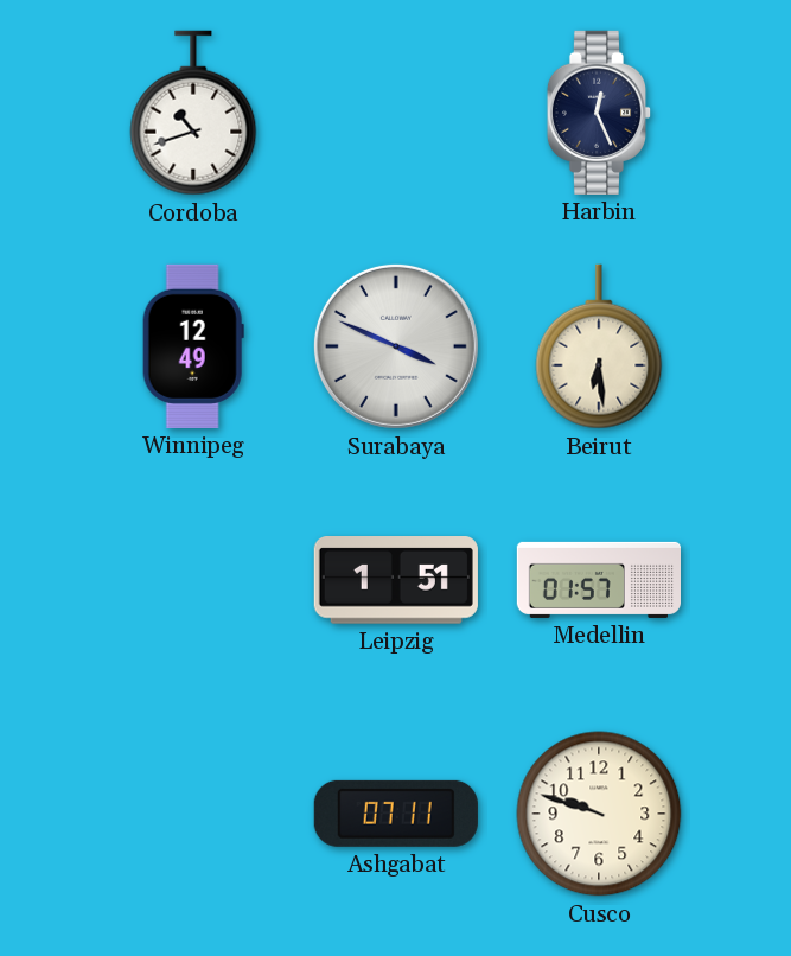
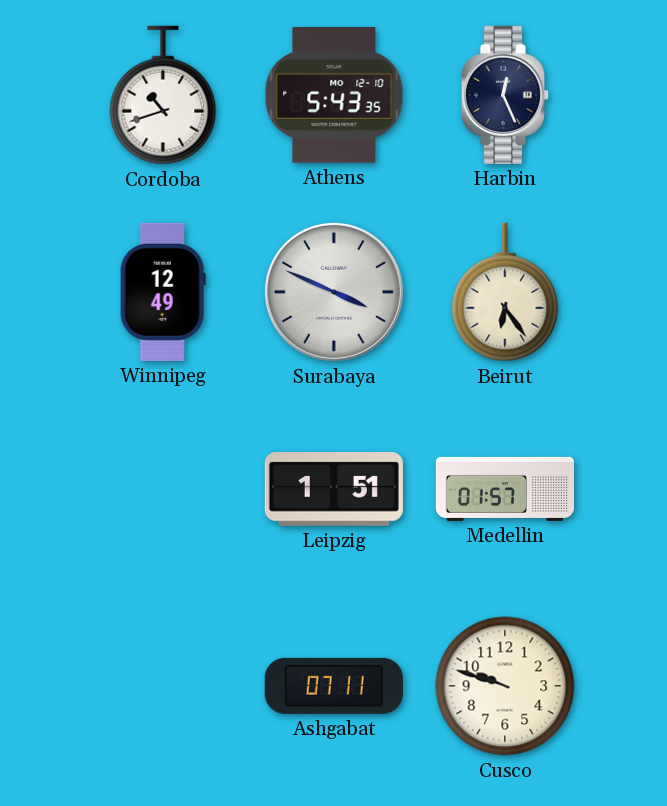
Athens: none -> 5:43 (334, 95)
Beirut: 6:29 -> 6:24 (505, 292)
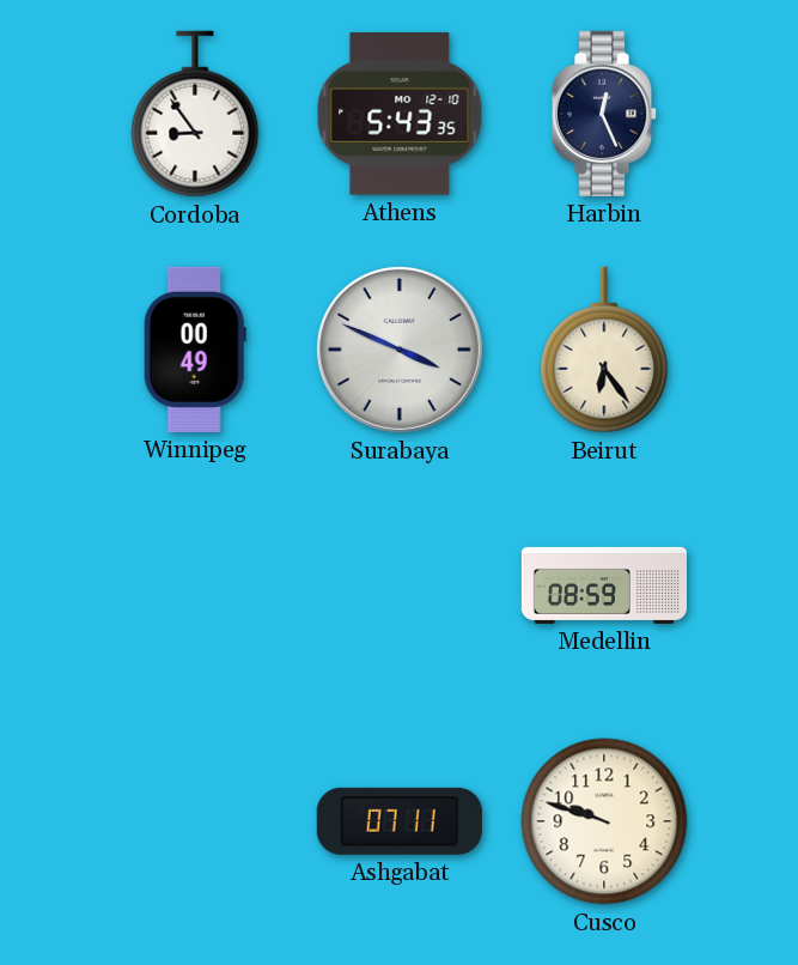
Cordoba: 10:42 -> 8:54 (195, 114)
Winnipeg: 12:49 -> 00:49 (195, 350)
Leipzig: 1:51 -> none (334, 490)
Medellin: 01:57 -> 08:59 (603, 585)
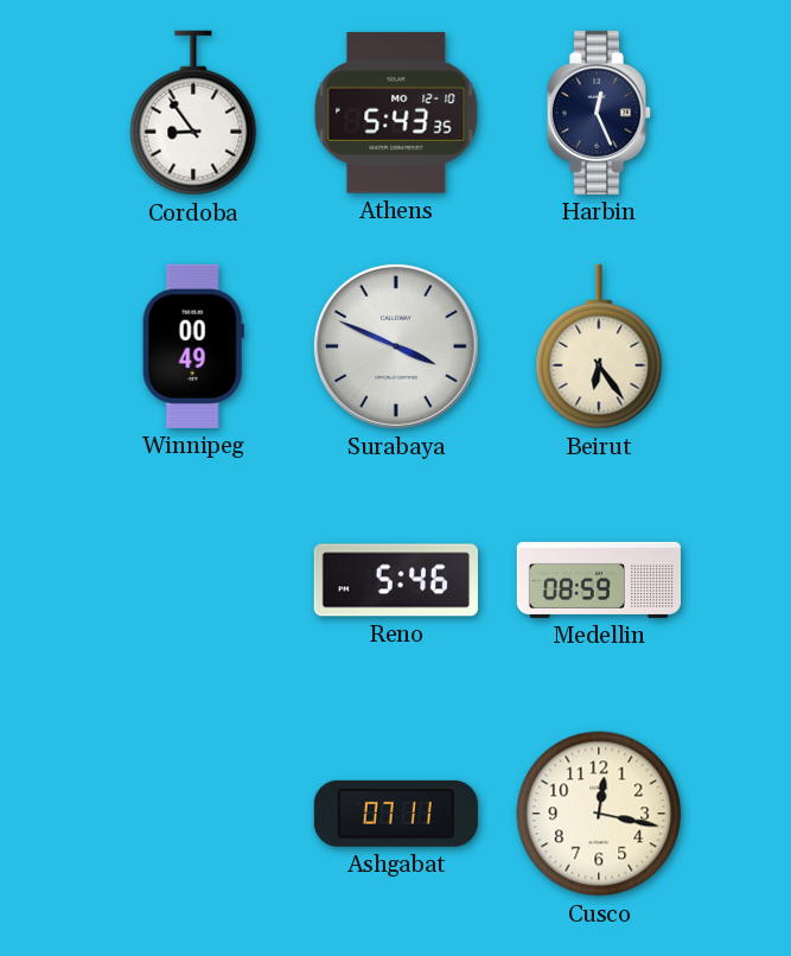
Reno: none -> 5:46 (396, 580)
Cusco: 9:48 -> 12:17 (599, 814)
